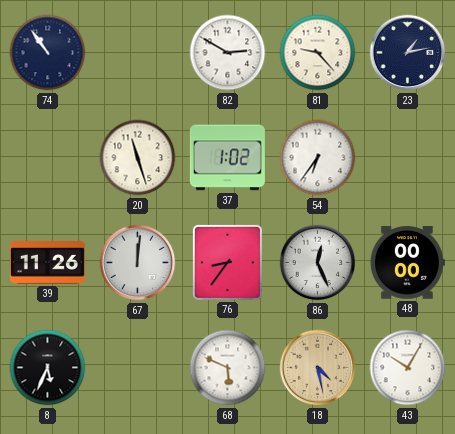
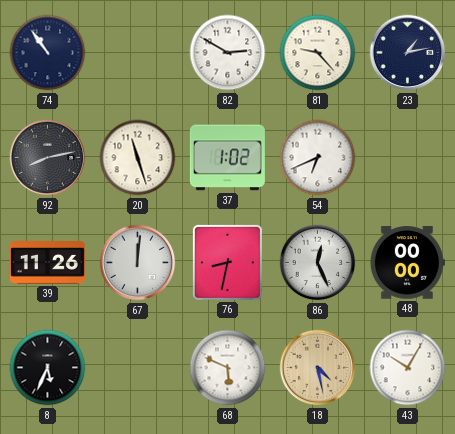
92: none -> 8:13 (48, 158)
54: 6:36 -> 6:41 (318, 158)
76: 8:36 -> 8:32 (227, 262)
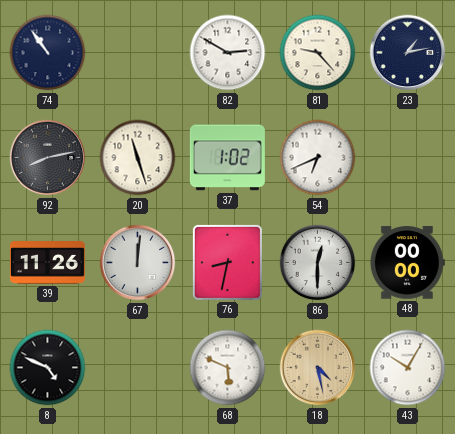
86: 12:26 -> 12:30 (318, 263)
8: 5:34 -> 4:49 (48, 368)
